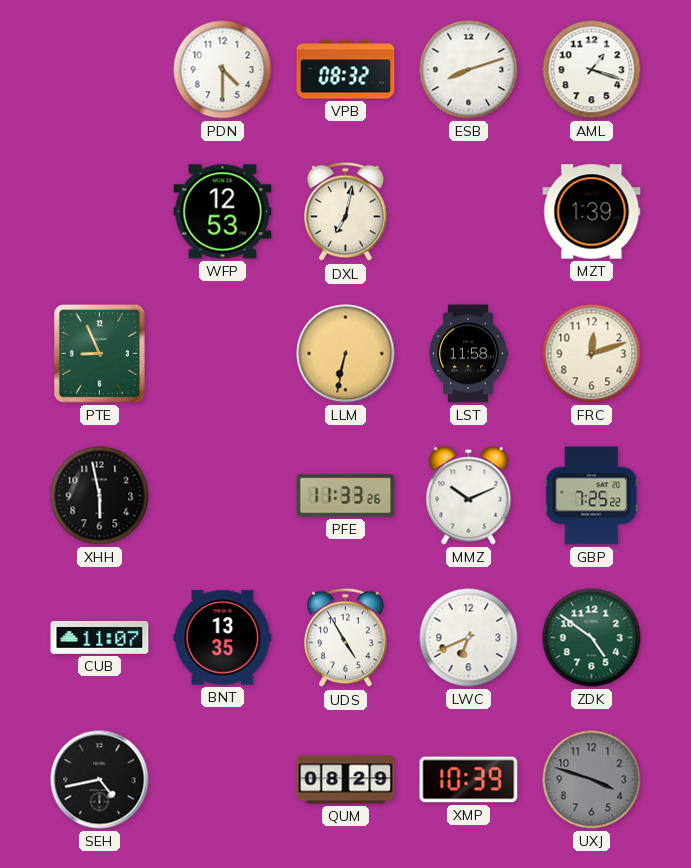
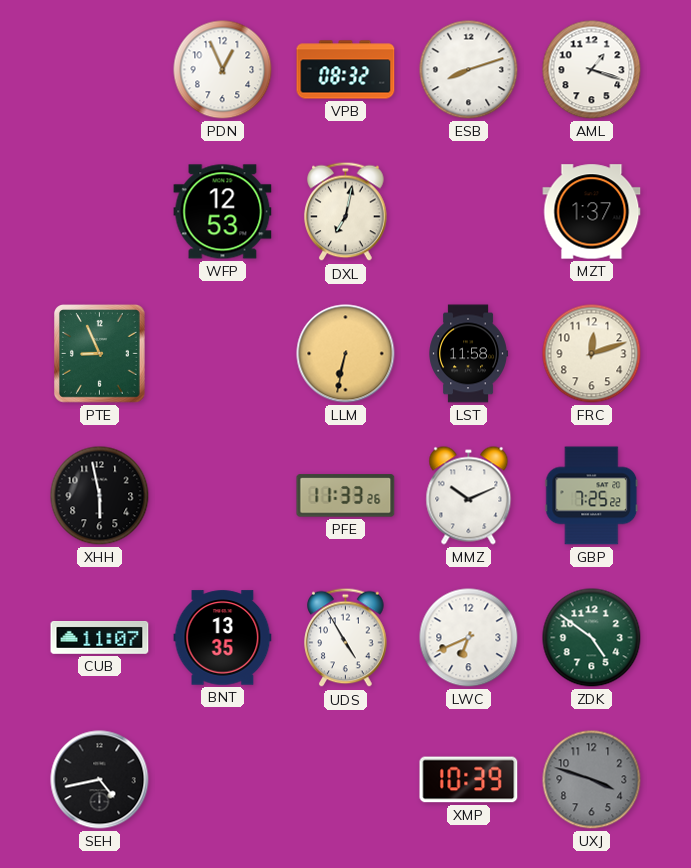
PDN: 4:30 -> 12:56 (223, 70)
MZT: 1:39 -> 1:37 (592, 212)
QUM: 08:29 -> none (346, 780)
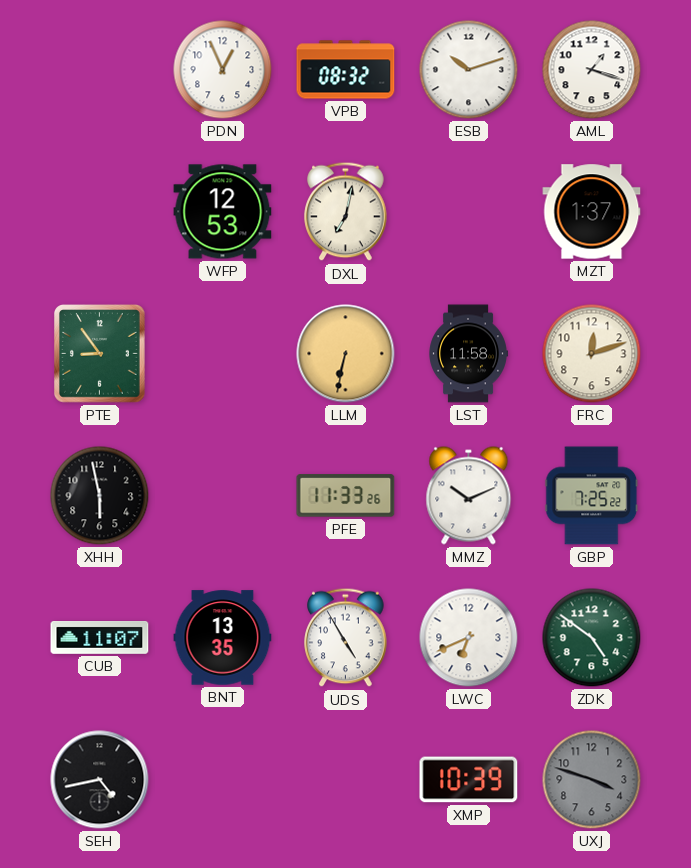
ESB: 8:12 -> 10:12 (469, 70)
PTE: 8:56 -> 8:54 (100, 354)
